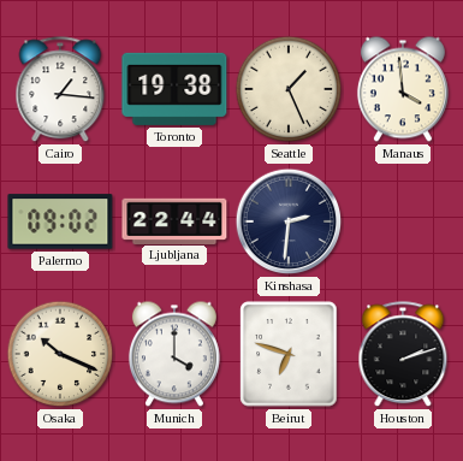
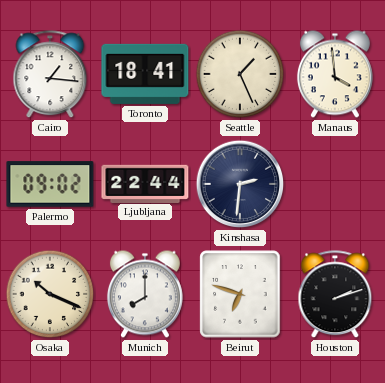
Toronto: 19:38 -> 18:41 (145, 74)
Munich: 4:00 -> 8:00 (145, 294)
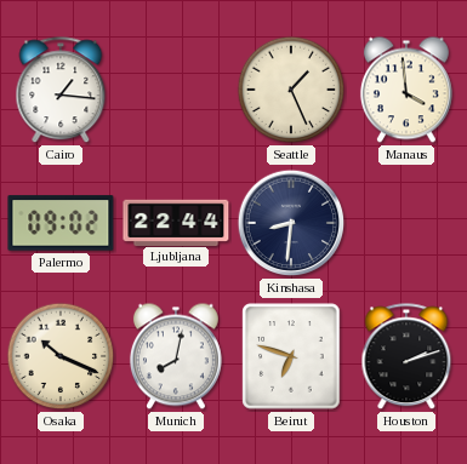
Toronto: 18:41 -> none (145, 74)
Kinshasa: 2:31 -> 8:31 (291, 223)
Munich: 8:00 -> 8:02 (176, 356)
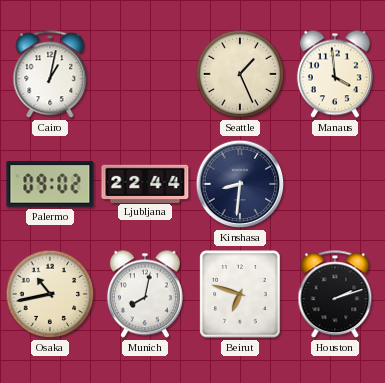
Cairo: 1:16 -> 1:02 (50, 75)
Osaka: 10:19 -> 10:43 (50, 294)
